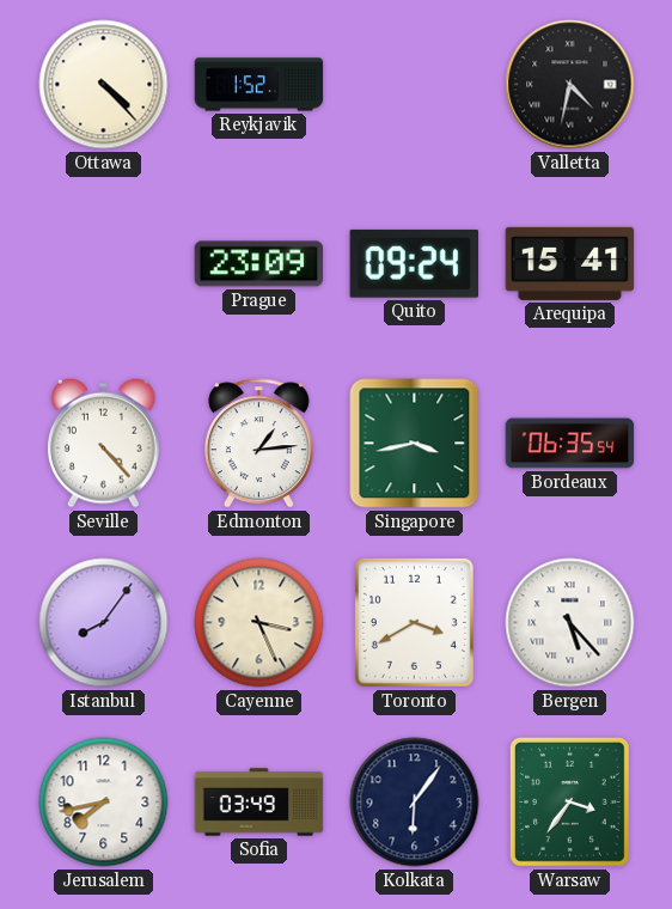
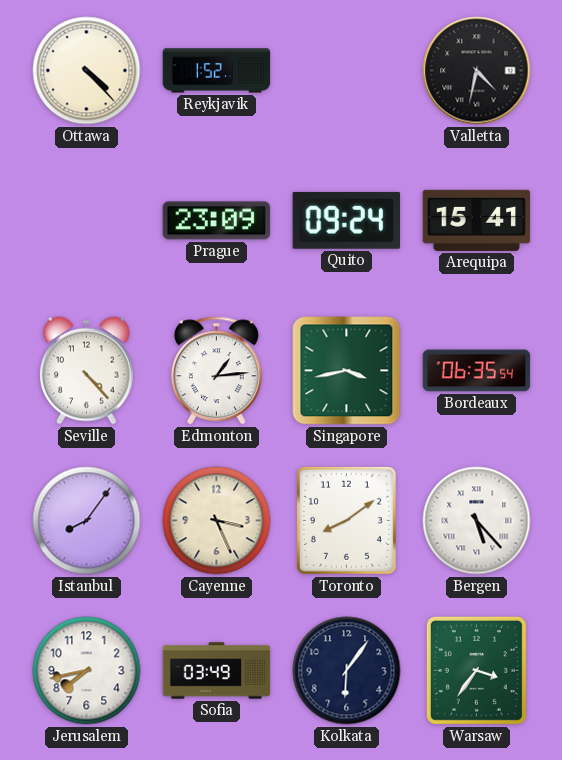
Toronto: 3:40 -> 8:09 (346, 520)
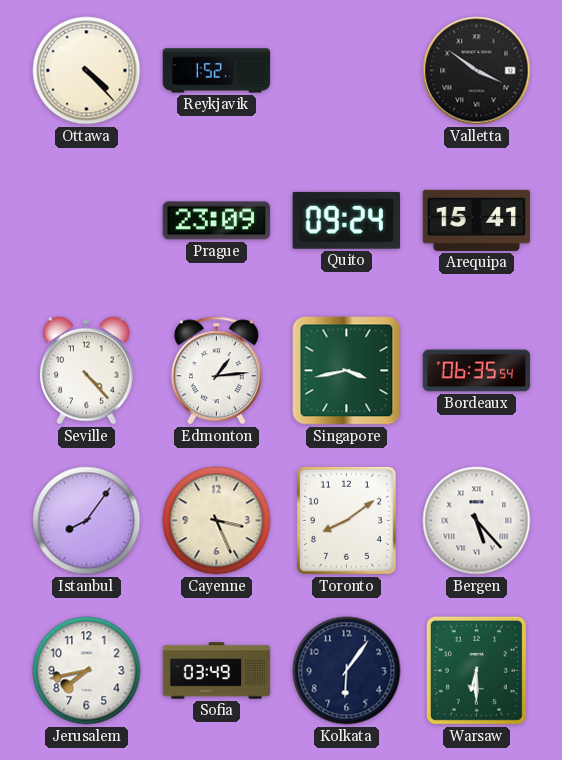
Valletta: 4:32 -> 3:51 (477, 71)
Warsaw: 3:36 -> 6:30 (476, 670)
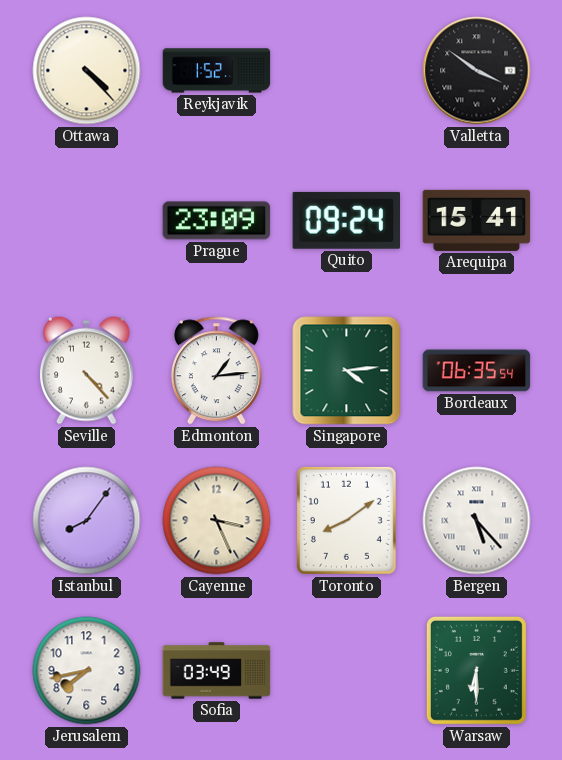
Singapore: 3:43 -> 4:14 (347, 371)
Kolkata: 6:06 -> none (347, 671)
